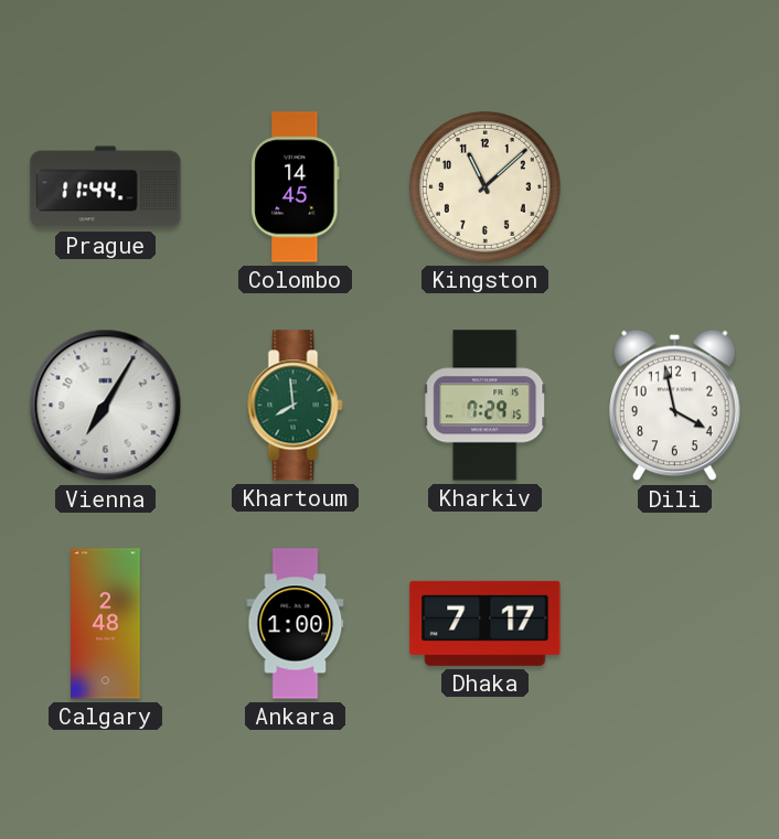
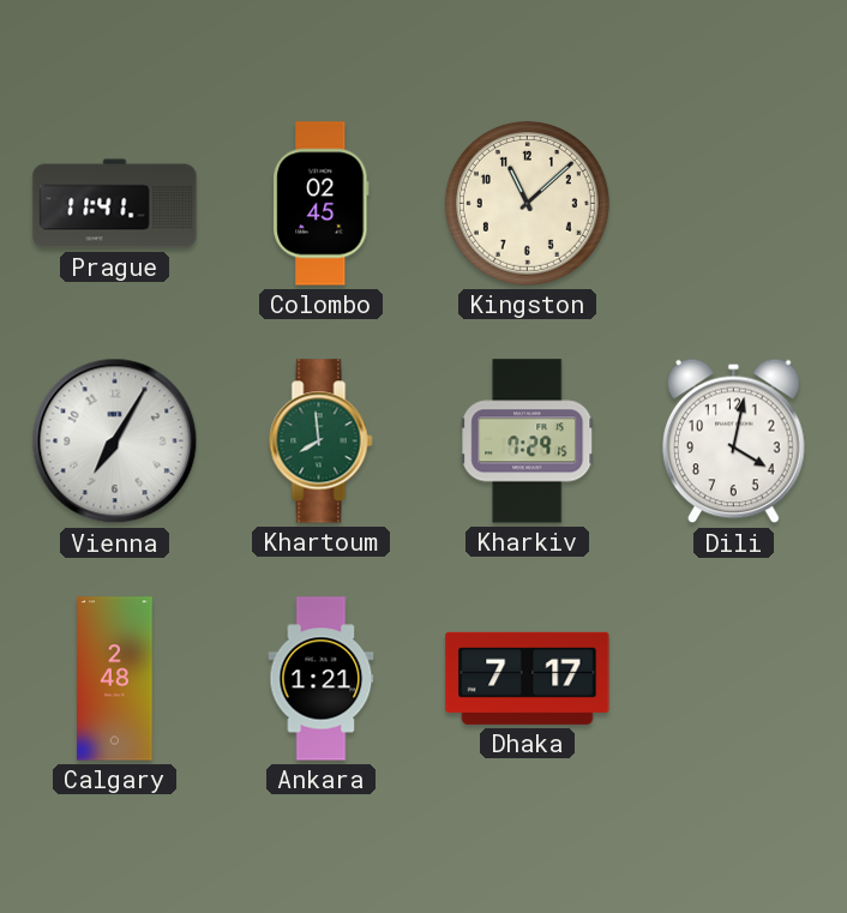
Prague: 11:44 -> 11:41 (115, 204)
Colombo: 14:45 -> 02:45 (322, 204)
Dili: 3:58 -> 4:02 (734, 442)
Ankara: 1:00 -> 1:21 (322, 679)
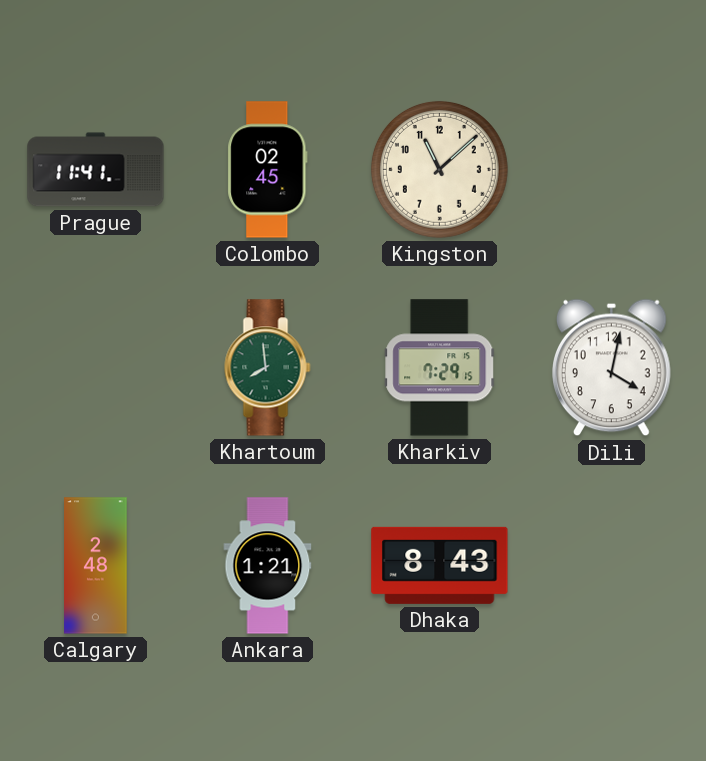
Vienna: 7:05 -> none (115, 442)
Dhaka: 7:17 -> 8:43 (440, 565)
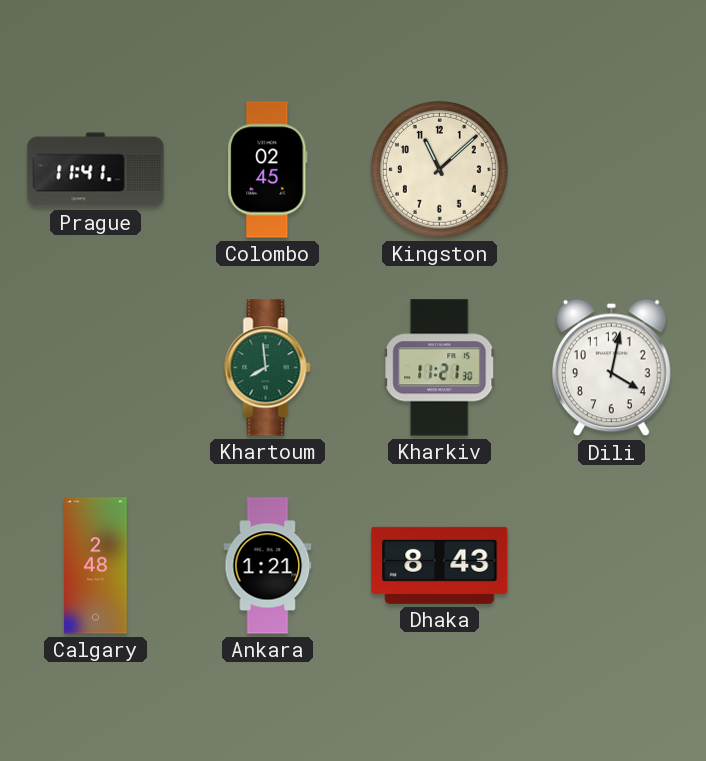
Kharkiv: 7:29 -> 11:21 (440, 368)
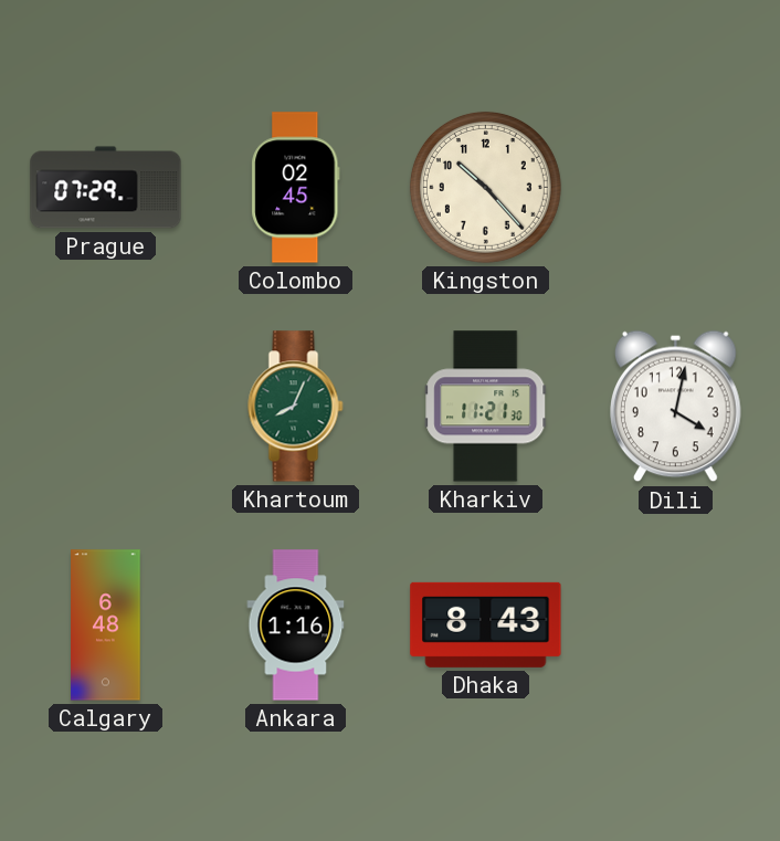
Prague: 11:41 -> 07:29 (106, 188)
Kingston: 11:08 -> 10:23 (485, 187)
Khartoum: 7:59 -> 8:04 (296, 407)
Calgary: 2:48 -> 6:48 (106, 626)
Ankara: 1:21 -> 1:16 (296, 626)
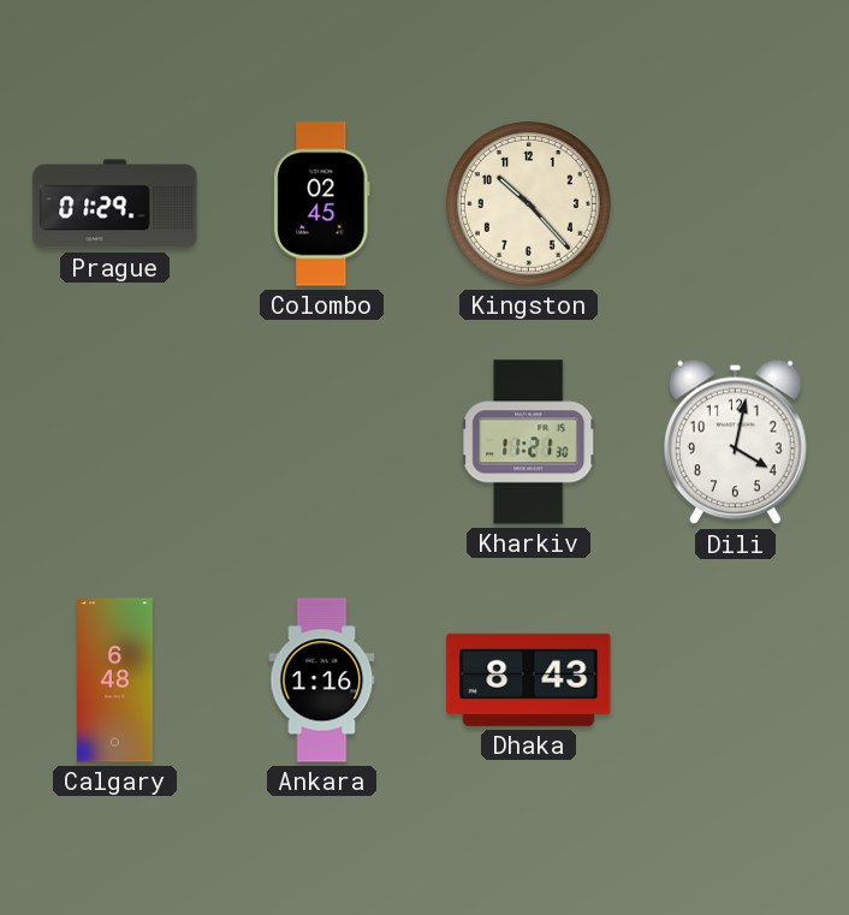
Prague: 07:29 -> 01:29 (115, 204)
Khartoum: 8:04 -> none (296, 407)
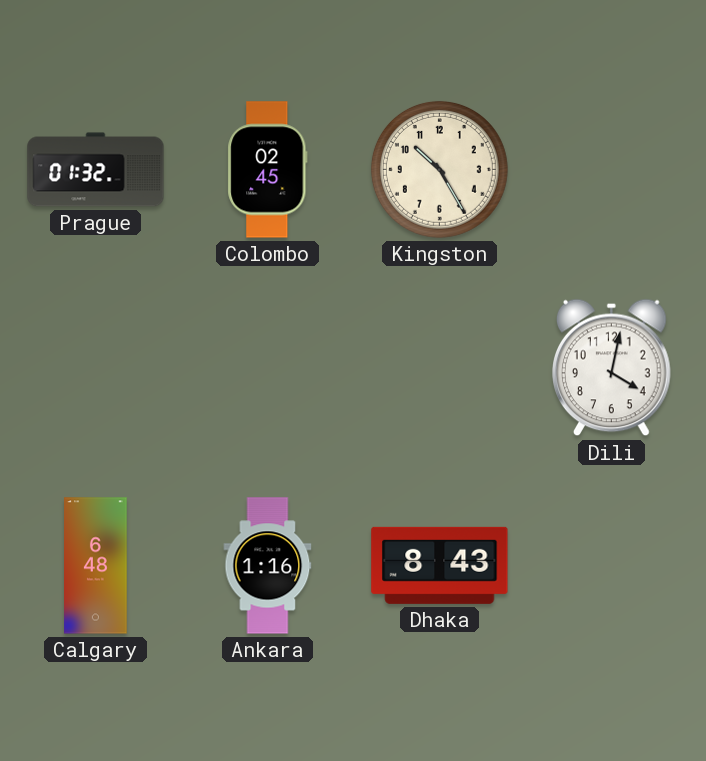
Prague: 01:29 -> 01:32 (96, 170)
Kingston: 10:23 -> 10:25 (439, 169)
Kharkiv: 11:21 -> none (529, 442)
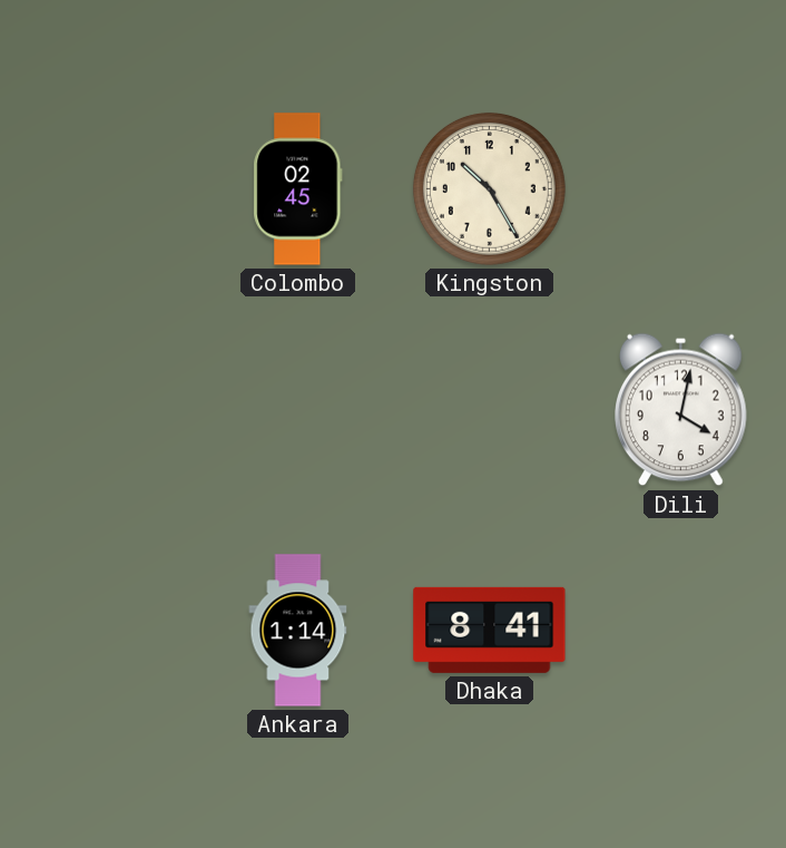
Prague: 01:32 -> none (96, 170)
Calgary: 6:48 -> none (96, 566)
Ankara: 1:16 -> 1:14 (298, 631)
Dhaka: 8:43 -> 8:41 (490, 630)
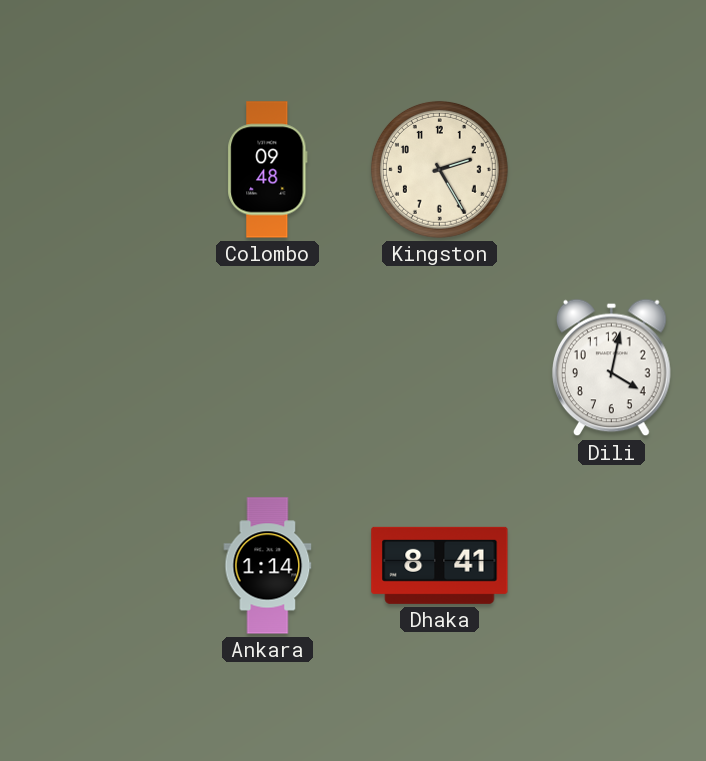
Colombo: 02:45 -> 09:48 (268, 170)
Kingston: 10:25 -> 2:25 (439, 169)
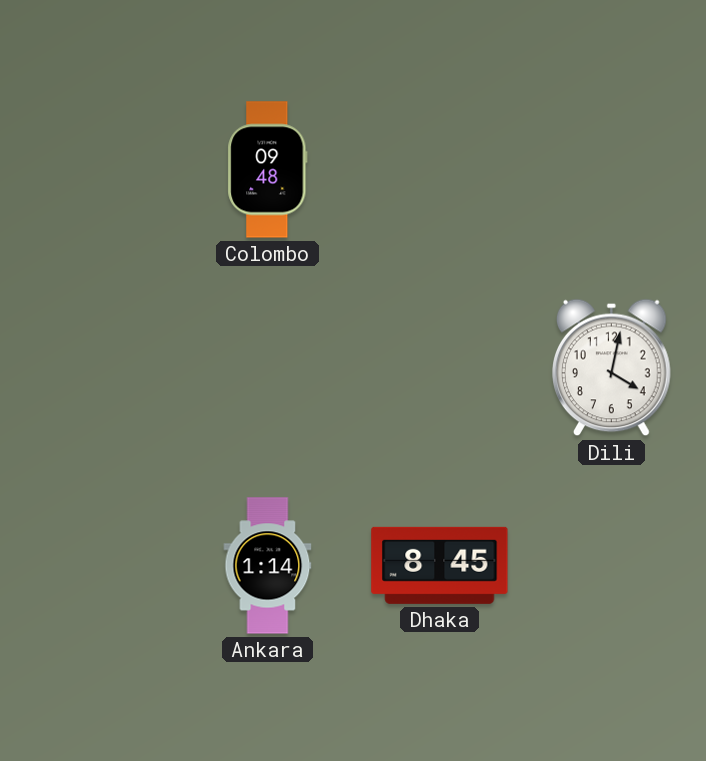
Kingston: 2:25 -> none (439, 169)
Dhaka: 8:41 -> 8:45 (440, 565)
